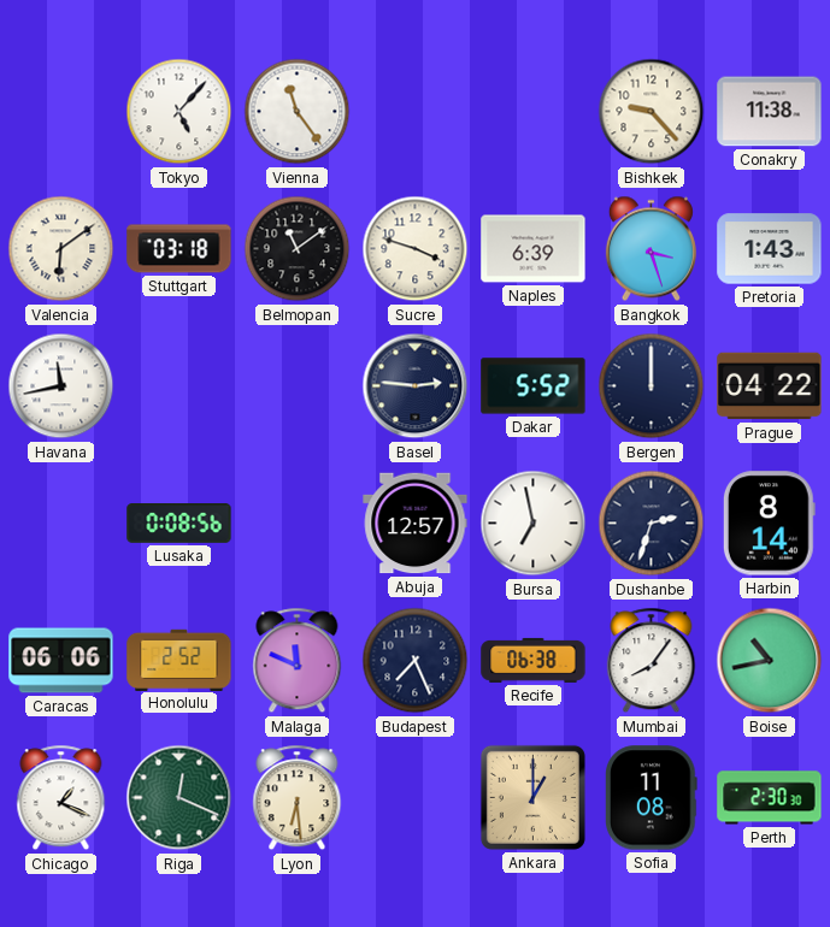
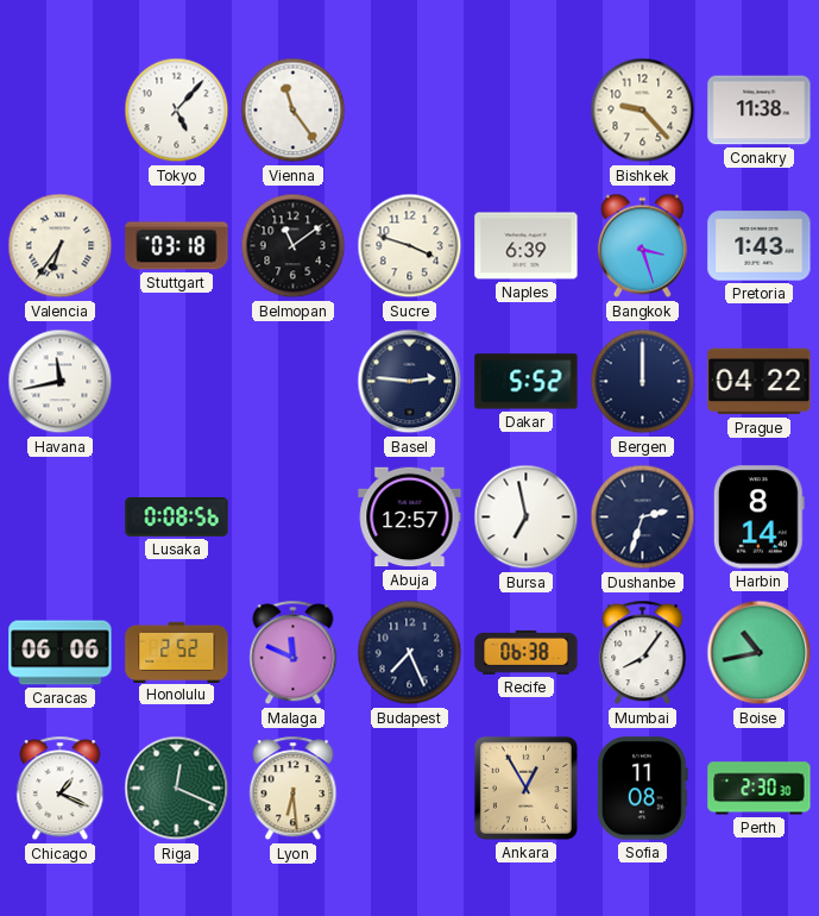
Valencia: 6:09 -> 6:36 (61, 246)
Ankara: 1:00 -> 12:55 (525, 788)
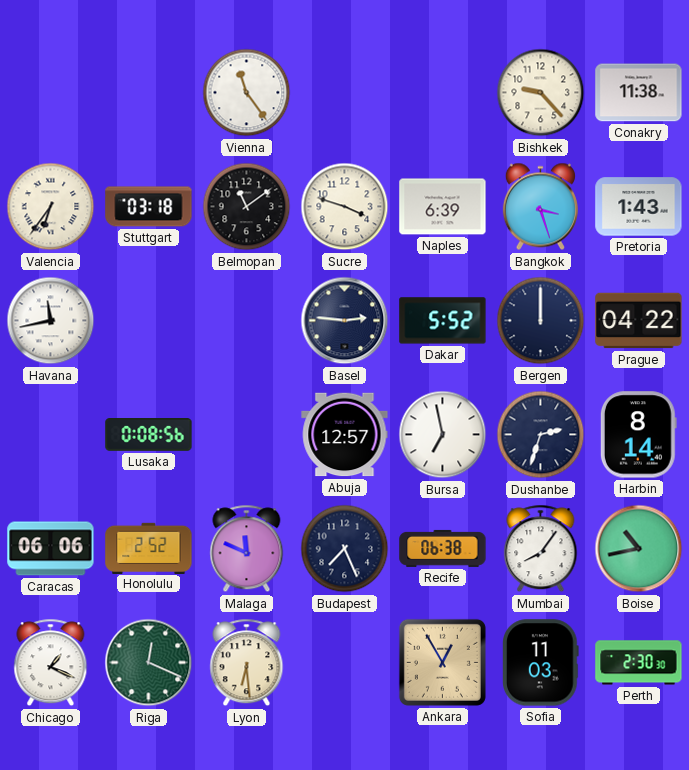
Tokyo: 5:07 -> none (177, 111)
Sofia: 11:08 -> 11:03 (541, 663)
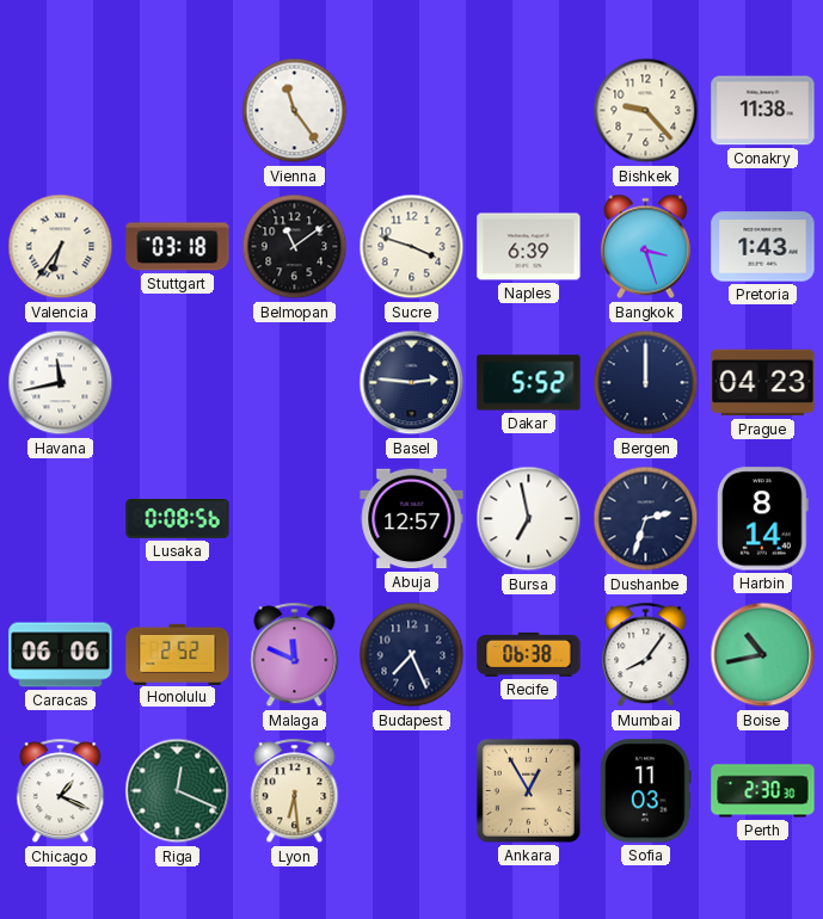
Prague: 04:22 -> 04:23 (763, 383)
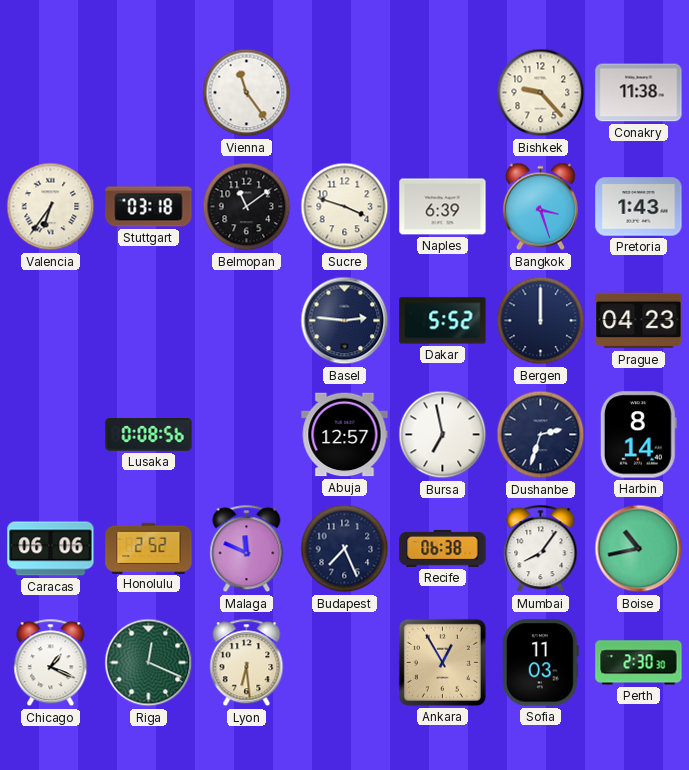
Havana: 11:43 -> none (61, 383)
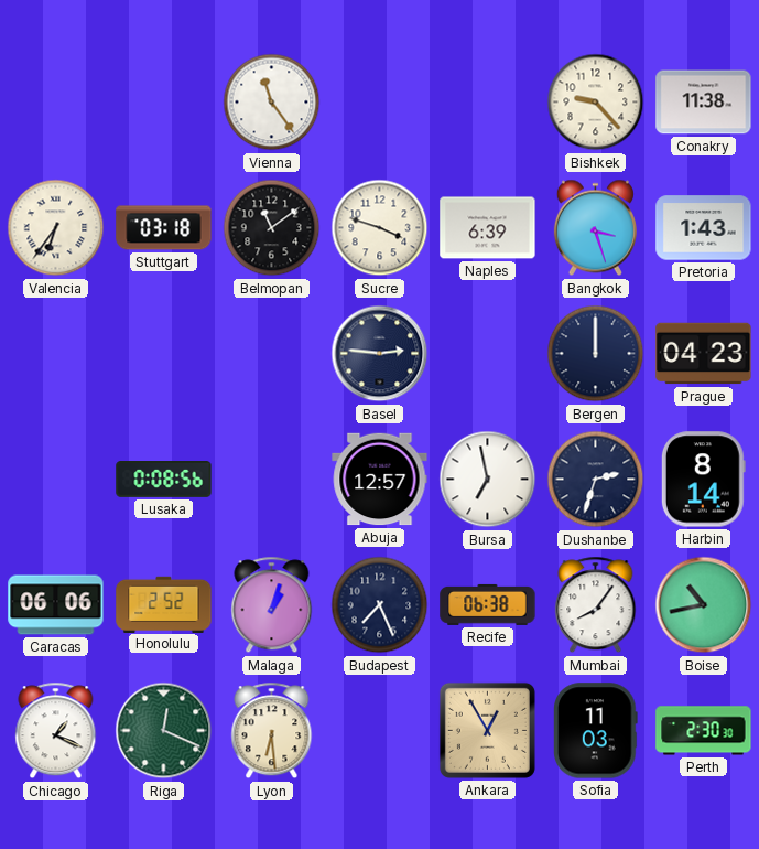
Dakar: 5:52 -> none (443, 321)
Malaga: 11:49 -> 1:03 (272, 605)
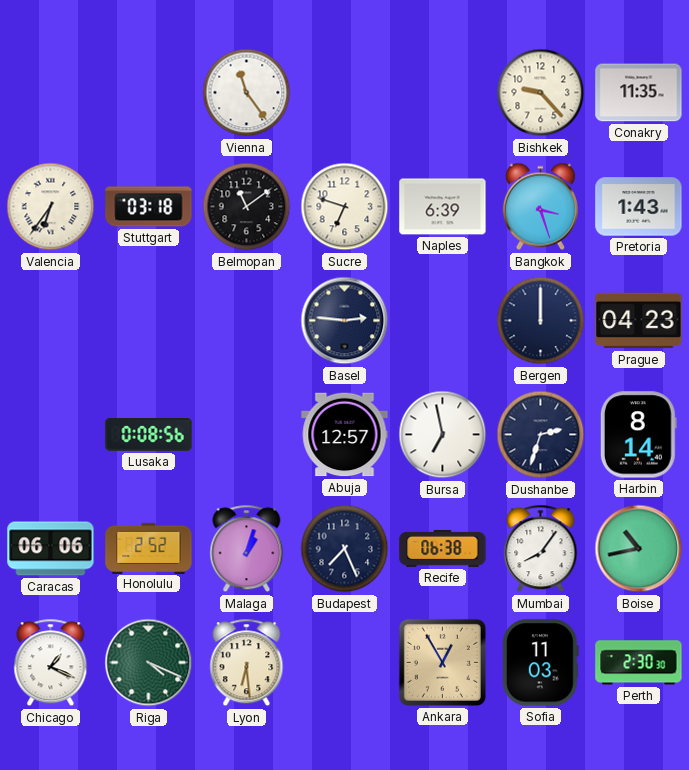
Conakry: 11:38 -> 11:35 (639, 93)
Sucre: 3:48 -> 6:48 (345, 207)
Riga: 12:19 -> 4:19 (149, 663)
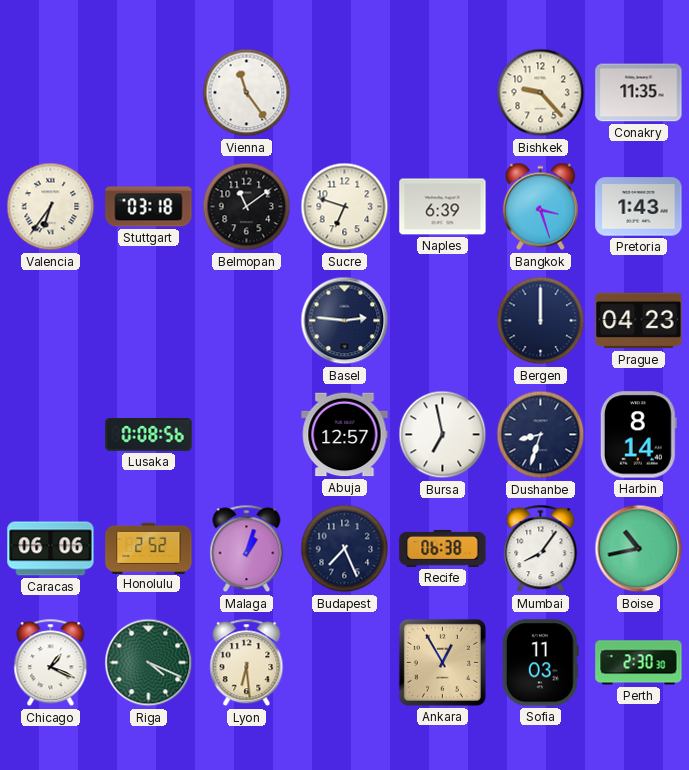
Dushanbe: 2:33 -> 8:33 (541, 435)
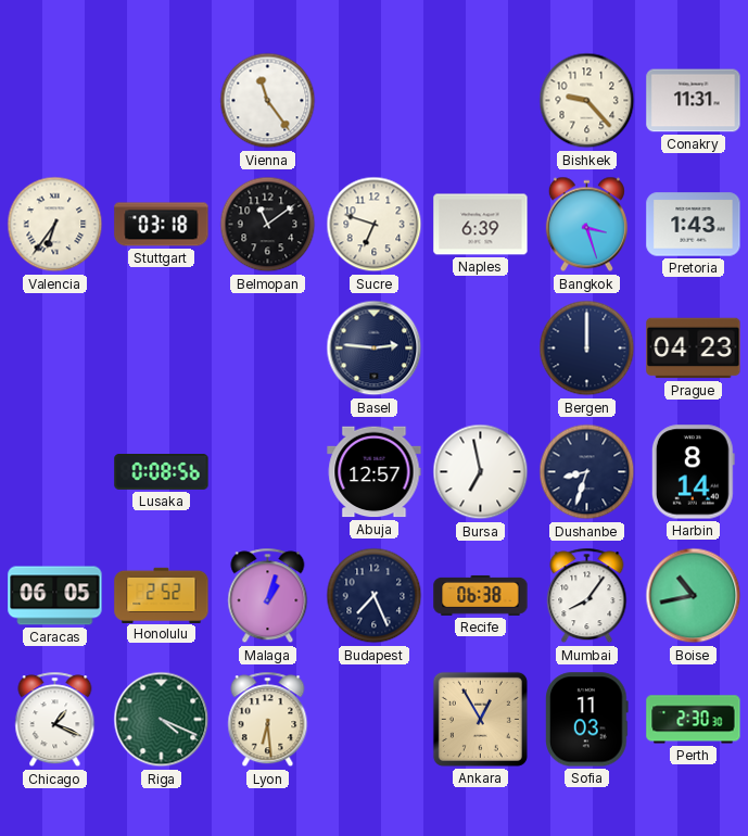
Conakry: 11:35 -> 11:31 (694, 101)
Caracas: 06:06 -> 06:05 (55, 596)
